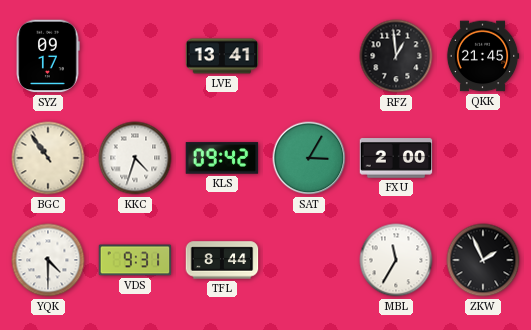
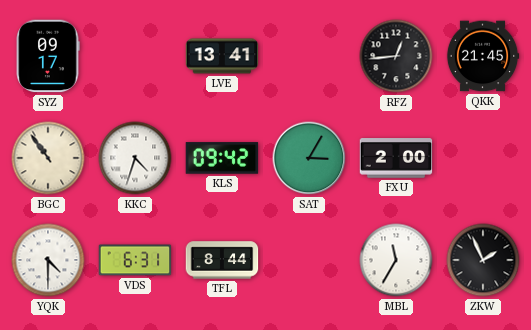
RFZ: 12:59 -> 12:44 (396, 56)
VDS: 9:31 -> 6:31 (135, 260)
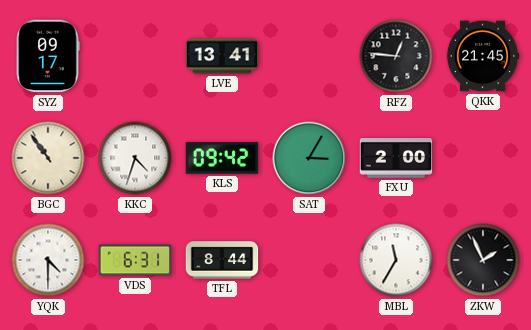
RFZ: 12:44 -> 12:46 (396, 56)
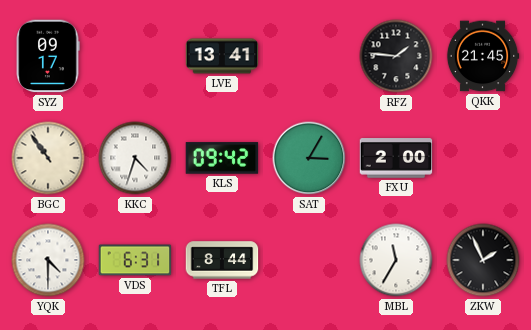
RFZ: 12:46 -> 1:46 (396, 56)
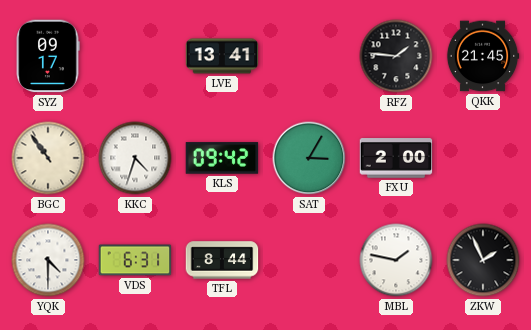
MBL: 11:35 -> 1:47 (396, 260)
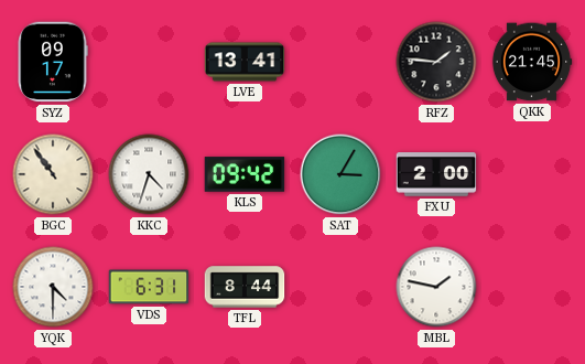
ZKW: 1:56 -> none (483, 260)
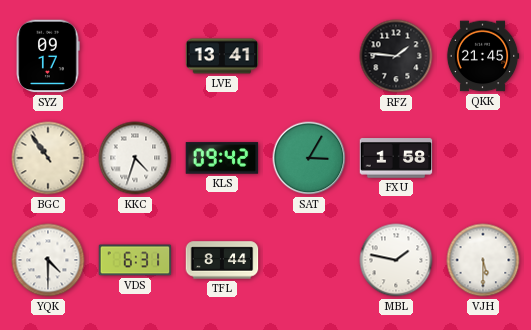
FXU: 2:00 -> 1:58 (396, 158)
VJH: none -> 5:30 (483, 260)
